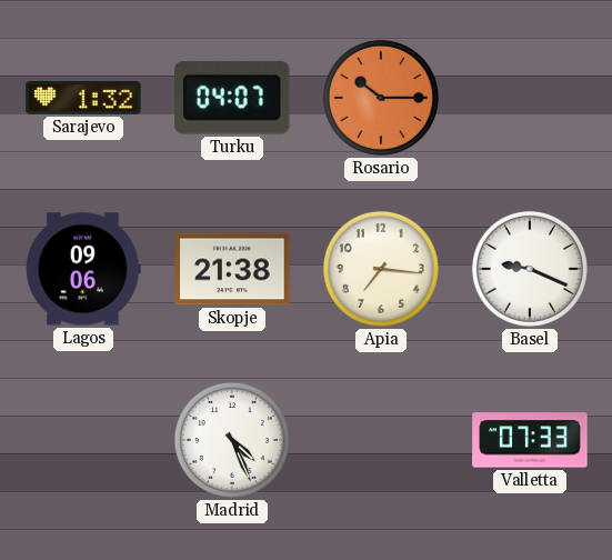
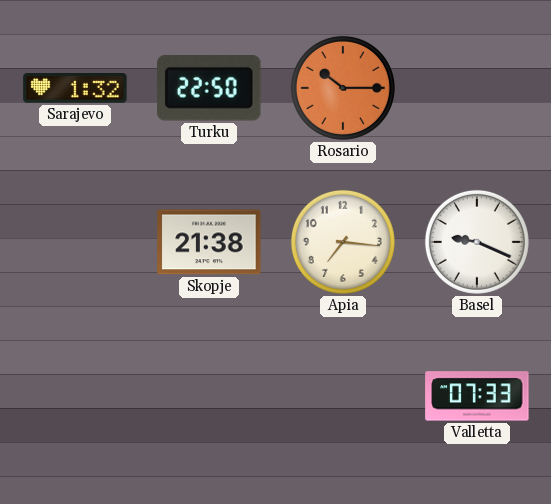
Turku: 04:07 -> 22:50 (210, 89)
Lagos: 09:06 -> none (83, 269)
Madrid: 4:26 -> none (232, 440)
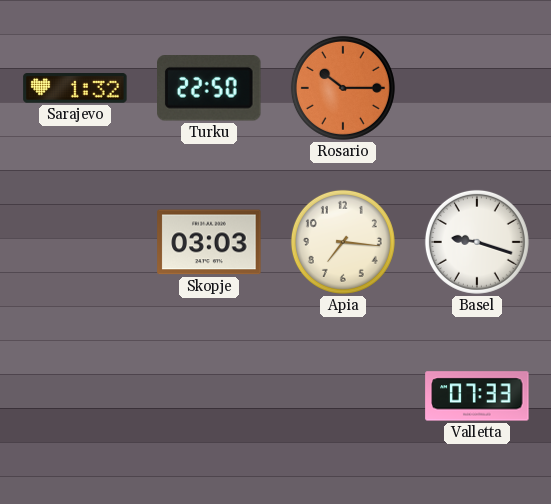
Skopje: 21:38 -> 03:03 (209, 242)
Basel: 9:19 -> 9:18 (477, 242)
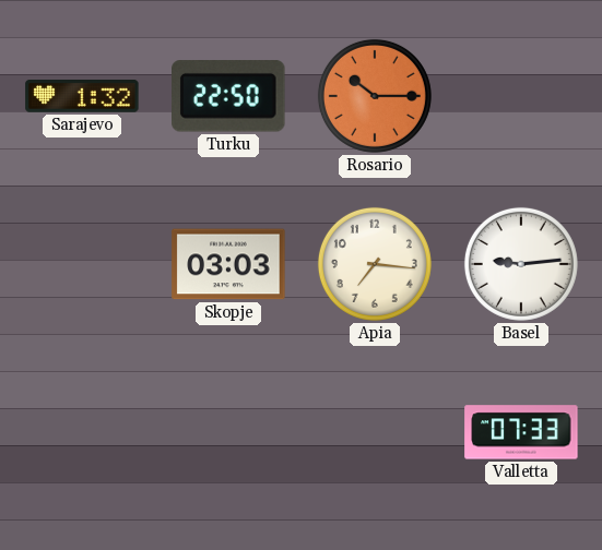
Basel: 9:18 -> 9:14 (521, 264)
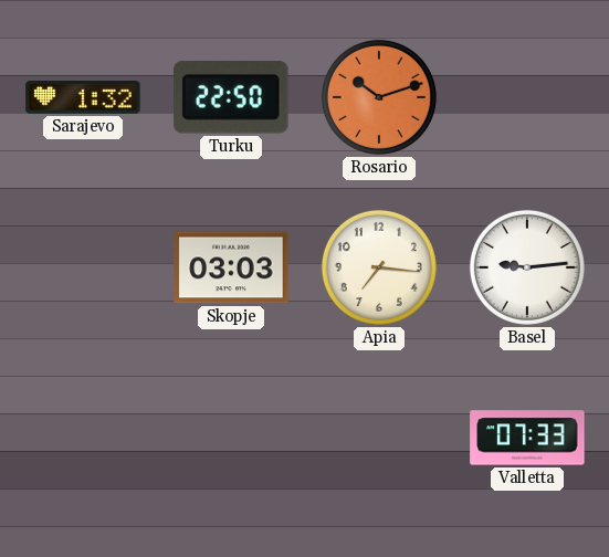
Rosario: 10:15 -> 10:12 (379, 97)
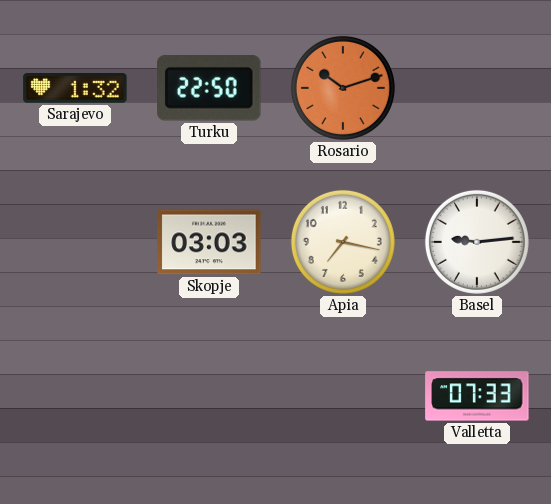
Apia: 7:16 -> 7:17 (343, 242)
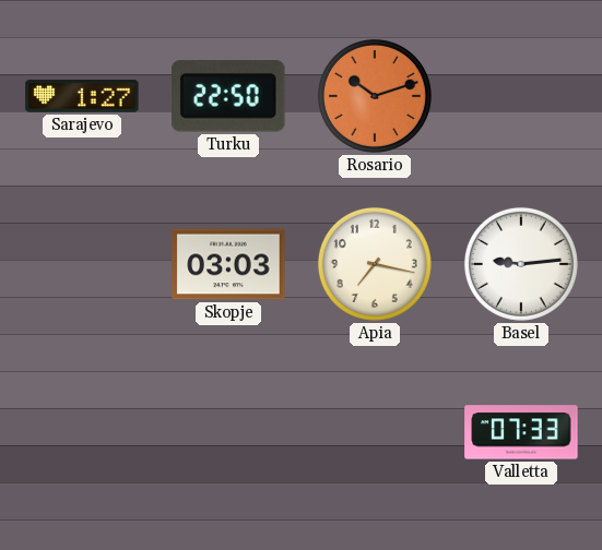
Sarajevo: 1:32 -> 1:27 (82, 97)
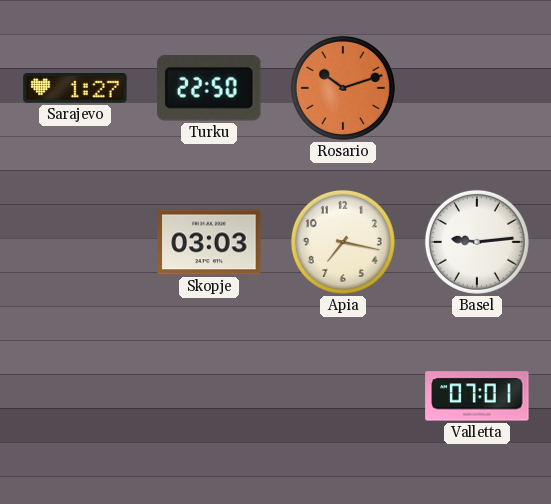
Valletta: 07:33 -> 07:01 (477, 396)
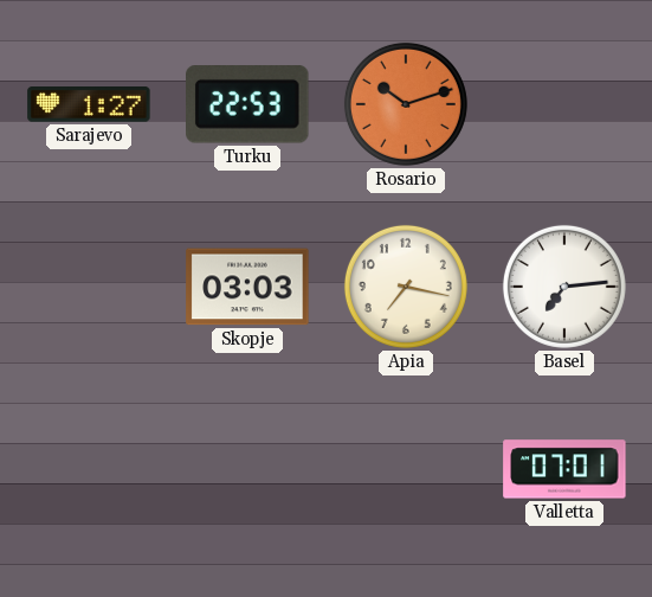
Turku: 22:50 -> 22:53 (248, 105)
Basel: 9:14 -> 7:14 (564, 287)
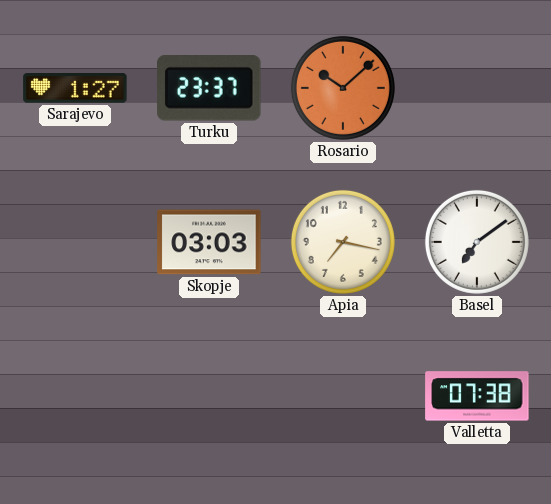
Turku: 22:53 -> 23:37 (210, 89)
Rosario: 10:12 -> 10:08 (343, 88)
Basel: 7:14 -> 7:09 (477, 242)
Valletta: 07:01 -> 07:38 (477, 396)
